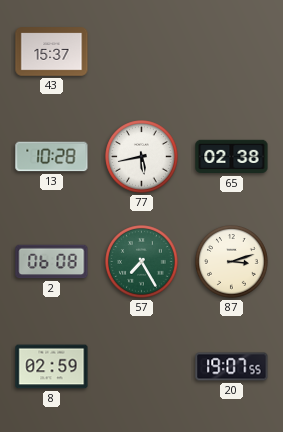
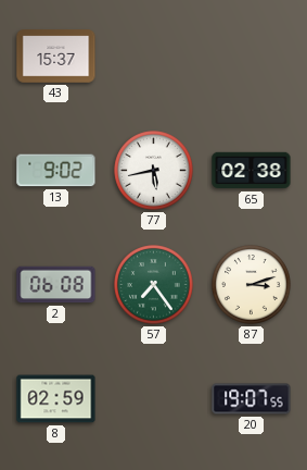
13: 10:28 -> 9:02 (56, 171)
57: 7:25 -> 7:24 (154, 285)
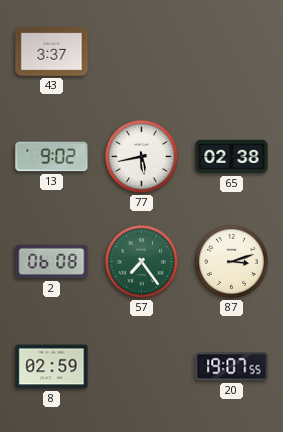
43: 15:37 -> 3:37 (52, 52)
